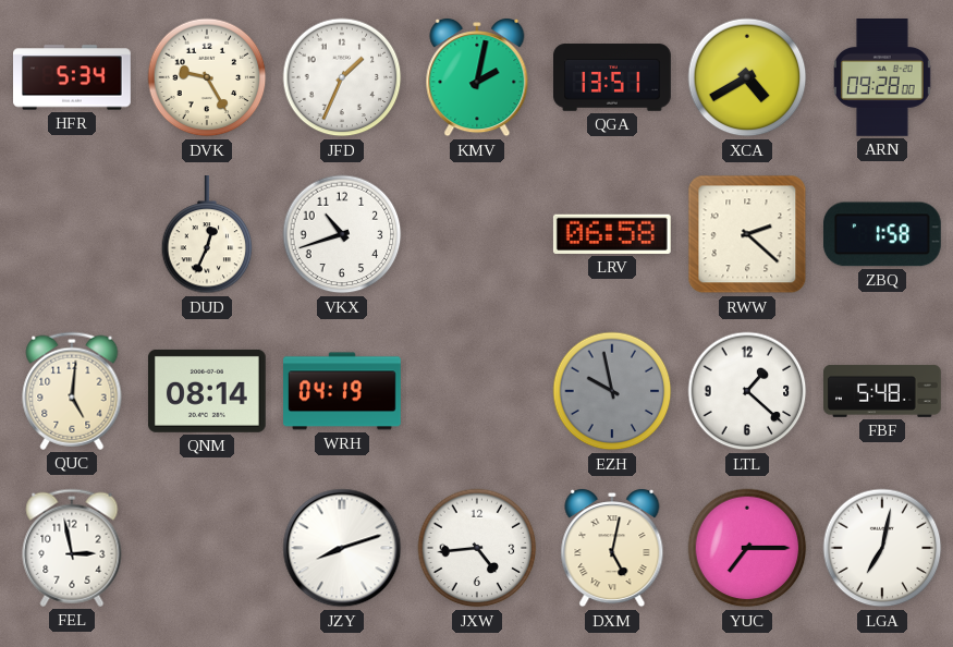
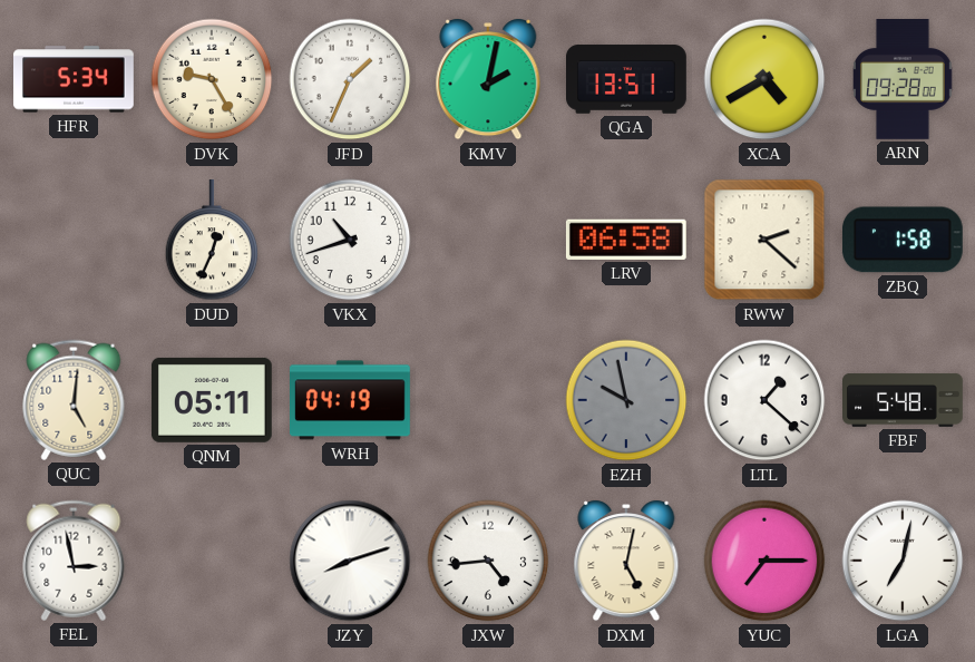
QNM: 08:14 -> 05:11 (212, 400)
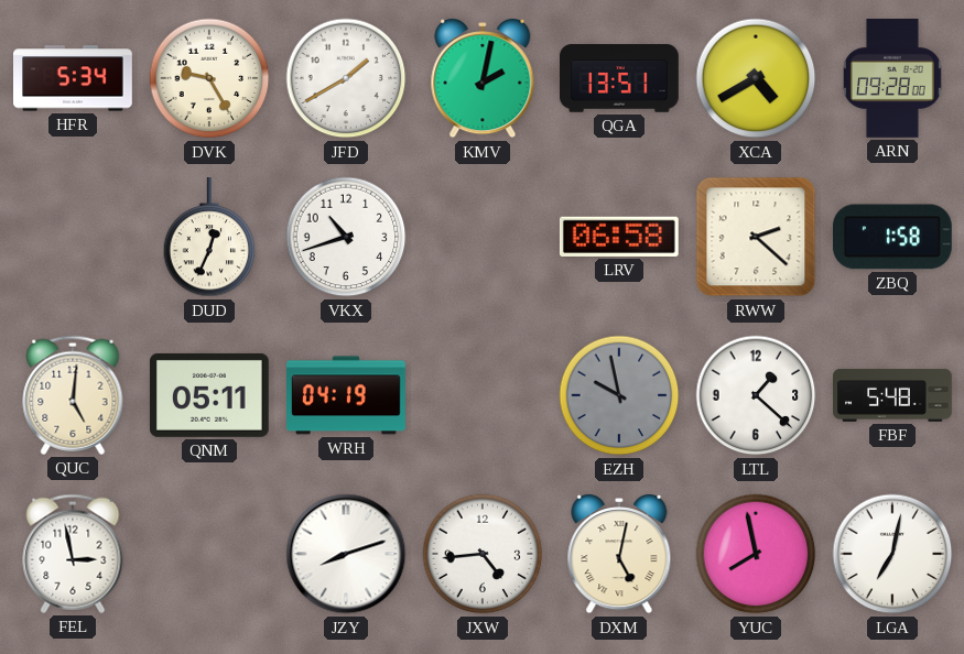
JFD: 1:34 -> 1:40 (346, 78)
YUC: 7:15 -> 7:58 (756, 554)
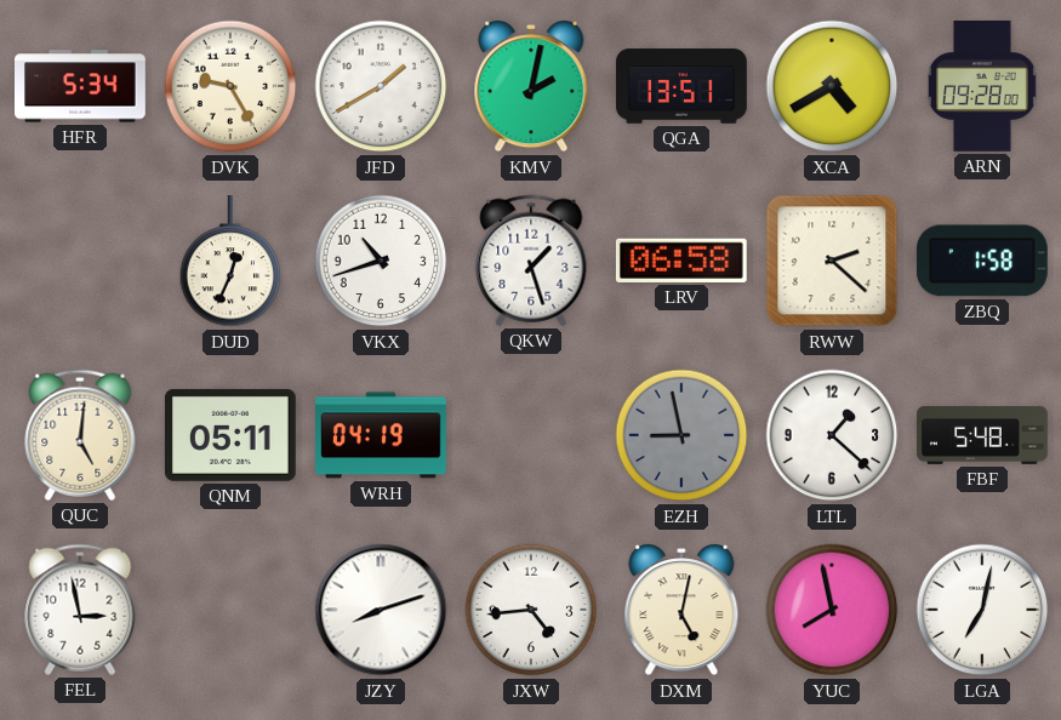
QKW: none -> 1:27 (531, 261)
EZH: 9:58 -> 8:58 (681, 435)
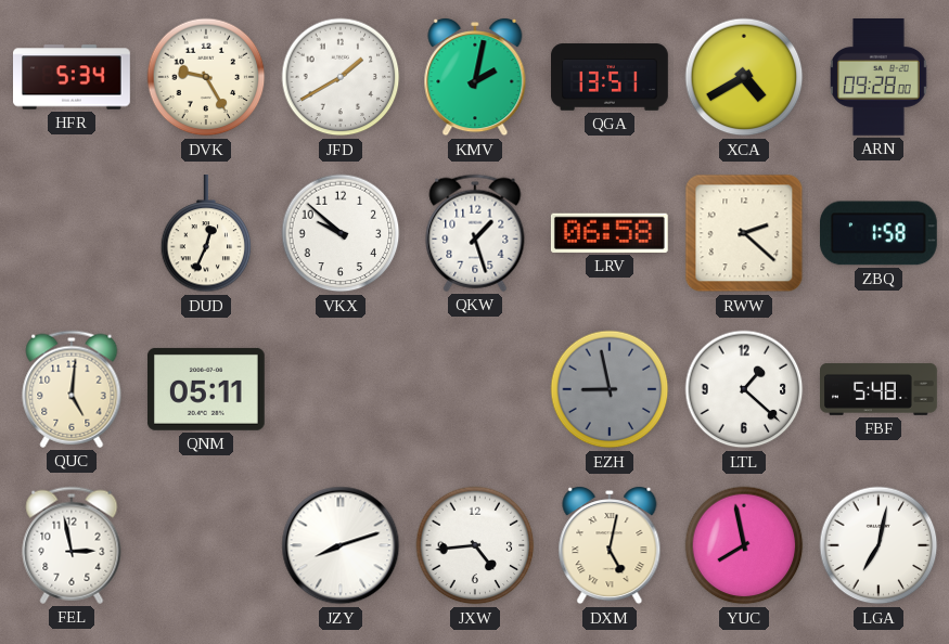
VKX: 10:42 -> 9:52 (341, 233)
WRH: 04:19 -> none (382, 435)
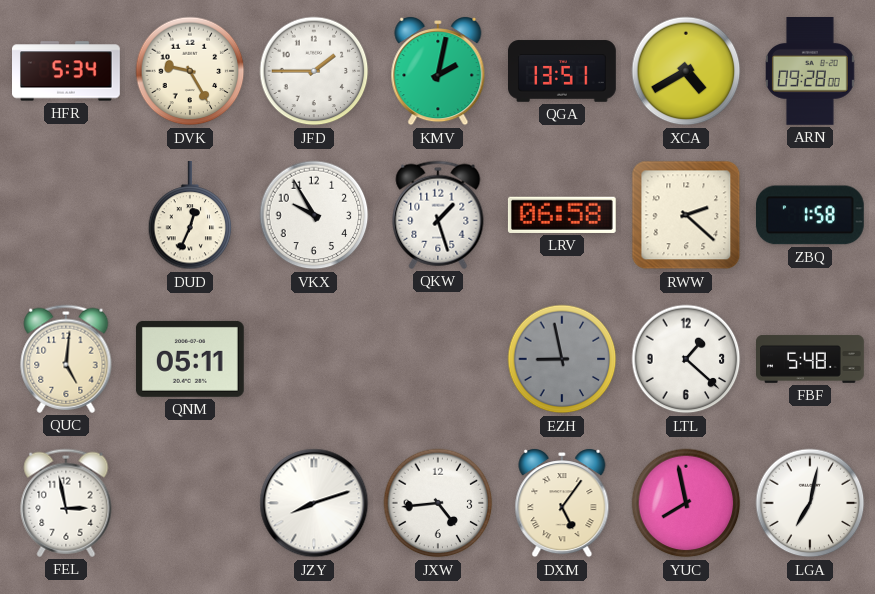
JFD: 1:40 -> 1:45 (314, 71)
VKX: 9:52 -> 9:55 (314, 215)
DXM: 5:02 -> 5:06 (562, 503)
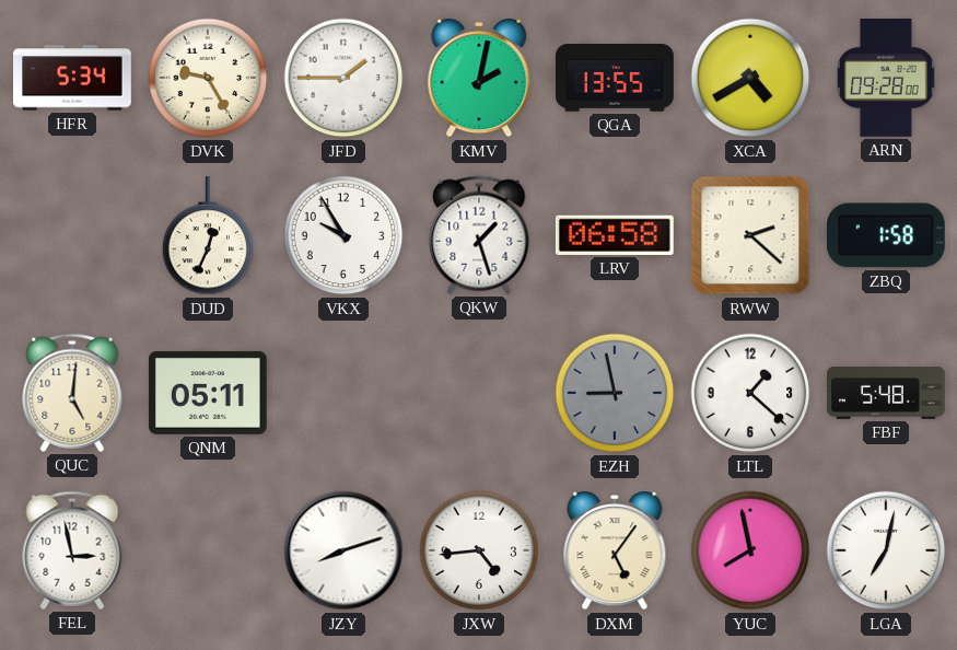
QGA: 13:51 -> 13:55 (616, 78)
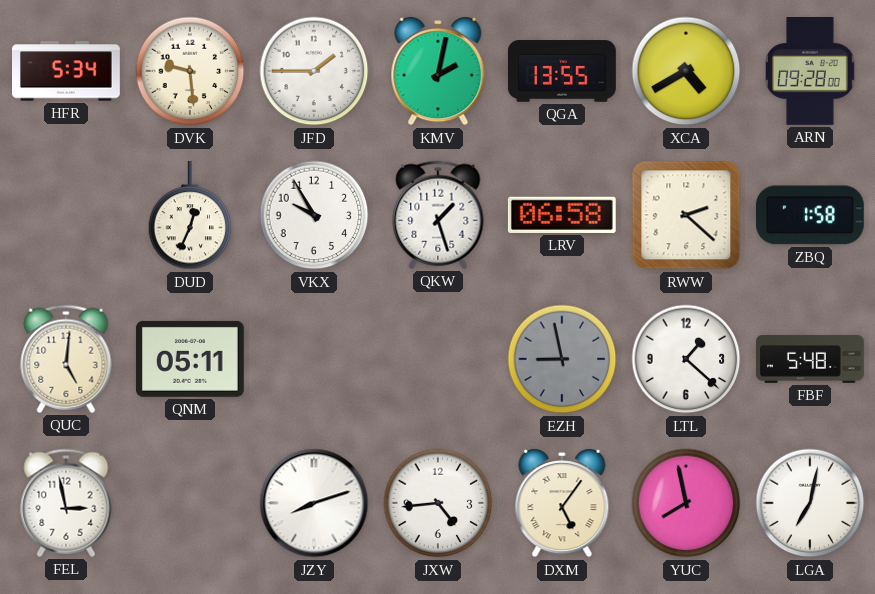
DVK: 9:25 -> 9:29 (190, 71)
